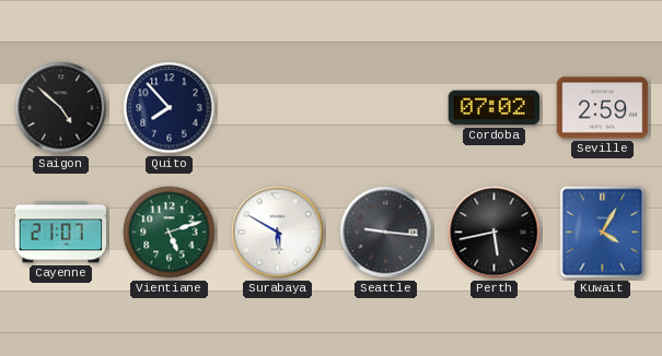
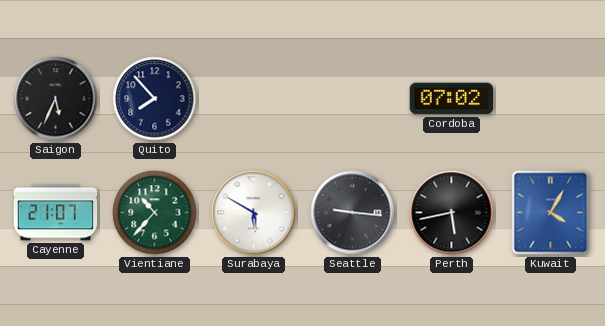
Saigon: 4:52 -> 5:34 (56, 99)
Seville: 2:59 -> none (603, 108)
Vientiane: 5:12 -> 10:37 (155, 213)
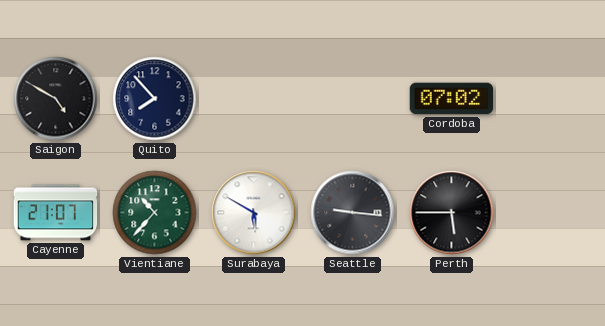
Saigon: 5:34 -> 4:50 (56, 99)
Perth: 5:43 -> 5:45 (452, 213)
Kuwait: 4:05 -> none (551, 213)
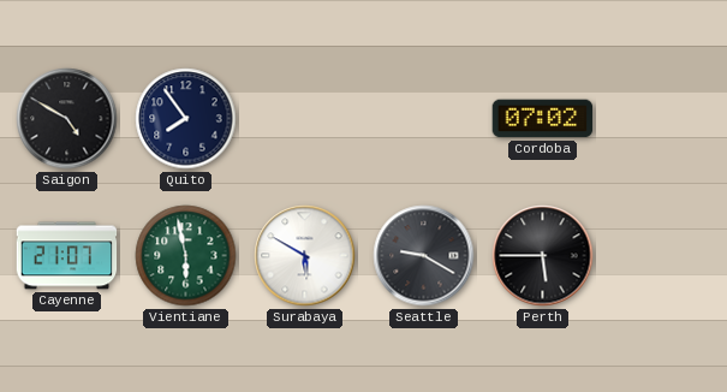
Quito: 7:53 -> 7:54 (186, 119)
Vientiane: 10:37 -> 5:58 (186, 256)
Seattle: 9:16 -> 9:20 (424, 256)
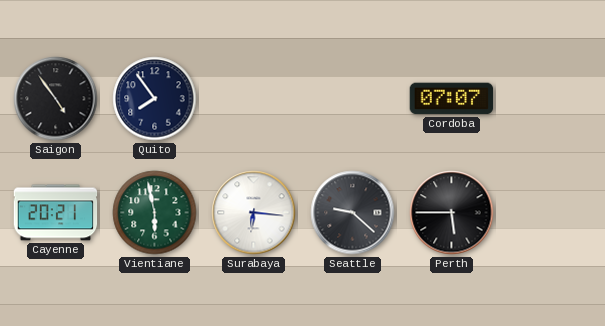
Saigon: 4:50 -> 4:54 (56, 99)
Cordoba: 07:02 -> 07:07 (452, 99)
Cayenne: 21:07 -> 20:21 (56, 213)
Surabaya: 5:50 -> 6:16 (254, 213)
Seattle: 9:20 -> 9:22 (353, 213)
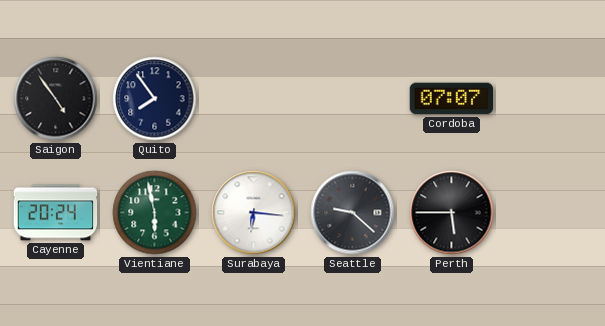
Cayenne: 20:21 -> 20:24 (56, 213)
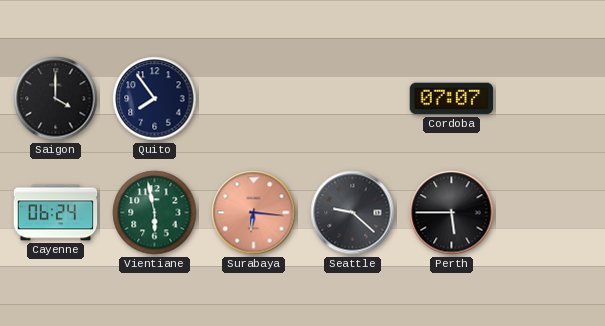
Saigon: 4:54 -> 4:00 (56, 99)
Cayenne: 20:24 -> 06:24 (56, 213)
Surabaya dial: white -> salmon (254, 213)
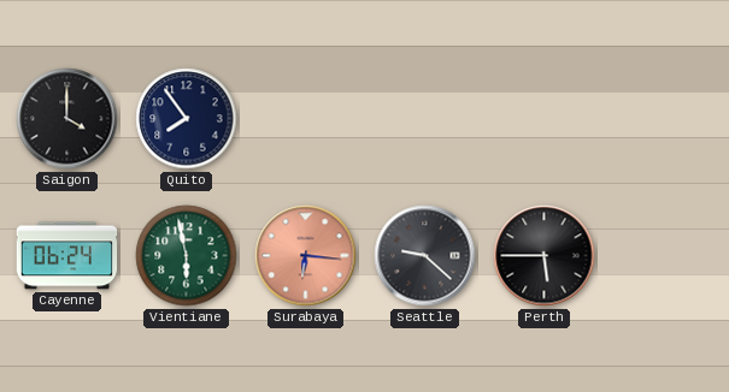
Cordoba: 07:07 -> none (452, 99)
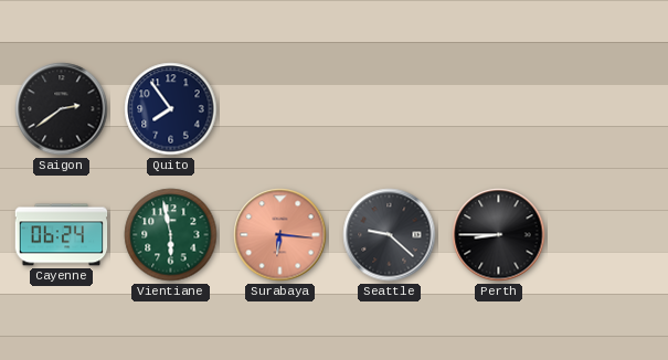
Saigon: 4:00 -> 2:39 (62, 109)
Perth: 5:45 -> 8:45 (499, 235)
